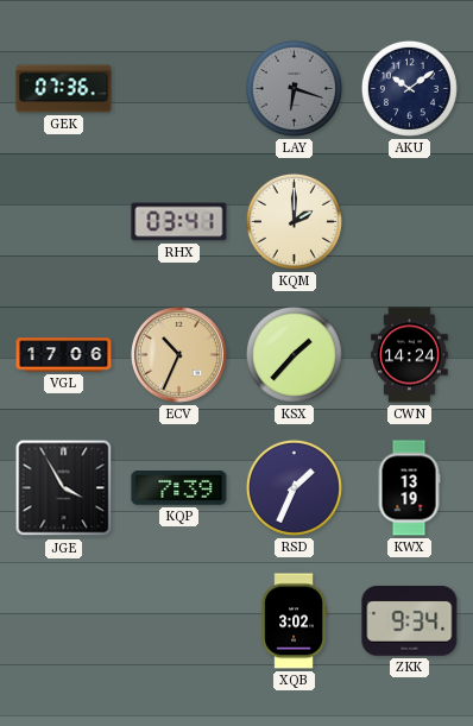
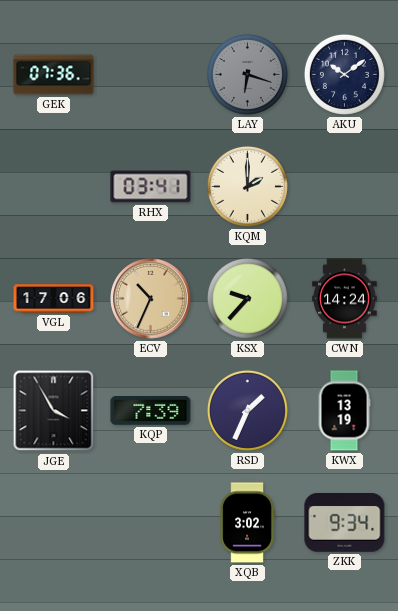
KSX: 1:37 -> 9:37 (247, 298)
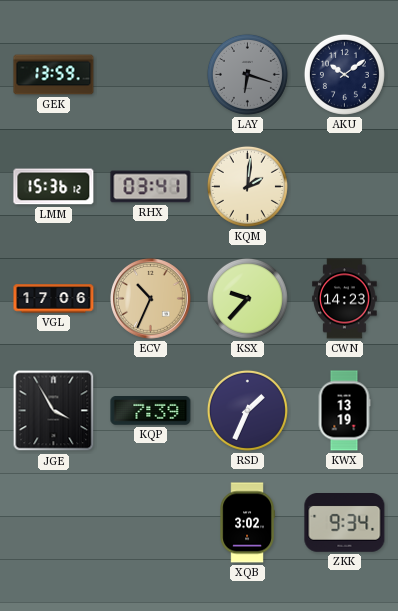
GEK: 07:36 -> 13:59 (54, 75)
LMM: none -> 15:36 (54, 187)
KQM: 2:00 -> 2:01 (247, 186)
CWN: 14:24 -> 14:23 (345, 299)
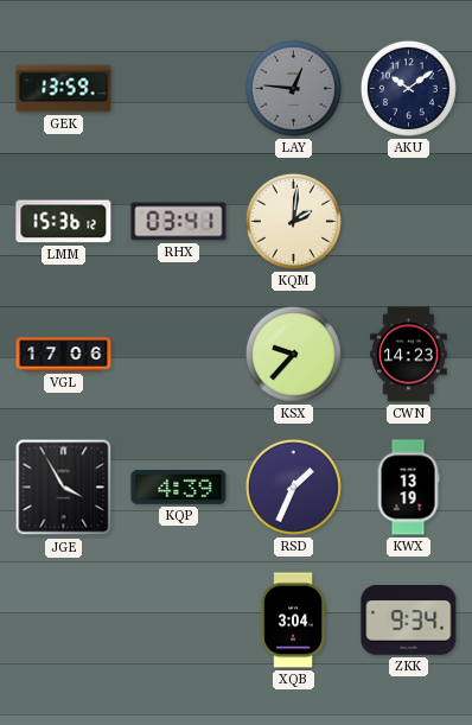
LAY: 6:18 -> 12:46 (293, 88)
ECV: 10:34 -> none (151, 299)
KQP: 7:39 -> 4:39 (179, 488)
XQB: 3:02 -> 3:04 (293, 621)
